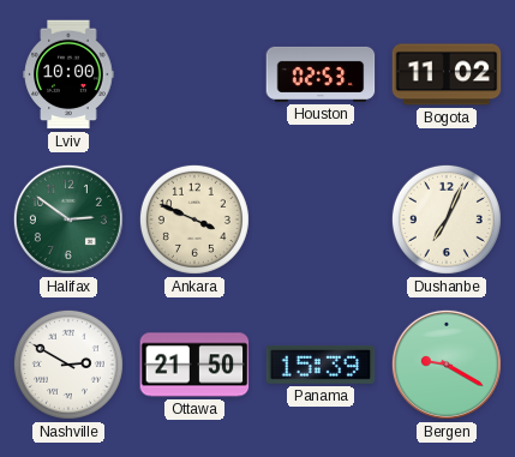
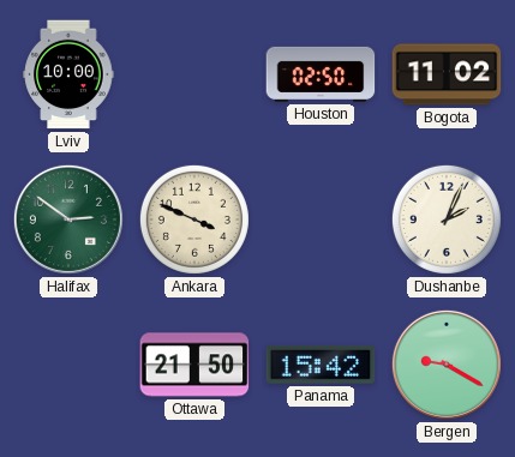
Houston: 02:53 -> 02:50 (321, 74)
Dushanbe: 7:04 -> 2:04 (447, 220)
Nashville: 2:50 -> none (68, 365)
Panama: 15:39 -> 15:42 (321, 365)
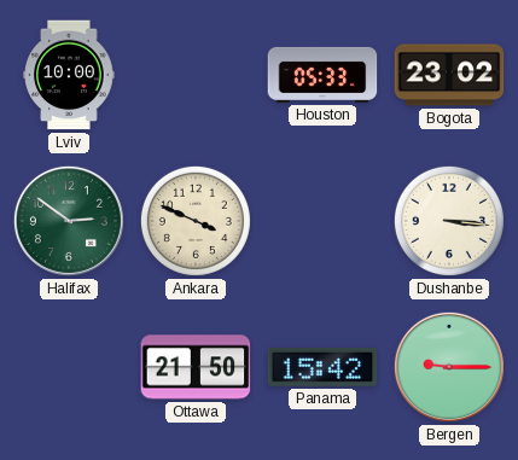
Houston: 02:50 -> 05:33 (322, 75)
Bogota: 11:02 -> 23:02 (449, 75)
Dushanbe: 2:04 -> 3:16 (449, 221)
Bergen: 9:20 -> 9:15 (449, 367)
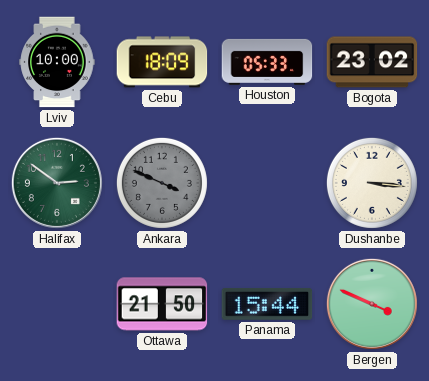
Cebu: none -> 18:09 (162, 62)
Ankara dial: cream -> grey (162, 183)
Panama: 15:42 -> 15:44 (267, 304)
Bergen: 9:15 -> 3:49 (372, 304)
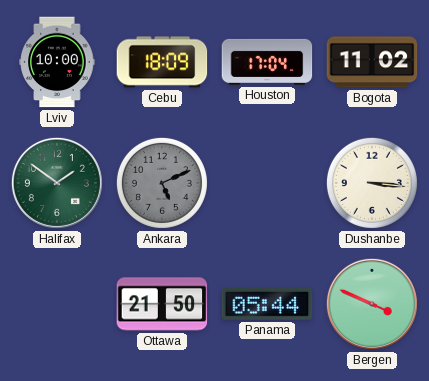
Houston: 05:33 -> 17:04 (267, 62)
Bogota: 23:02 -> 11:02 (372, 62)
Halifax: 2:51 -> 1:51 (57, 183)
Ankara: 3:49 -> 5:11 (162, 183)
Panama: 15:44 -> 05:44 (267, 304)
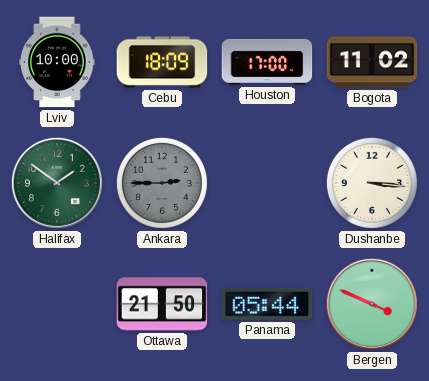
Houston: 17:04 -> 17:00 (267, 62)
Ankara: 5:11 -> 2:45 (162, 183)
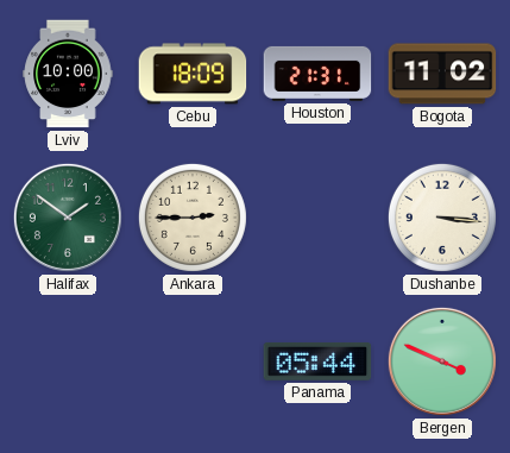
Houston: 17:00 -> 21:31 (317, 74)
Ankara dial: grey -> cream (193, 218)
Ottawa: 21:50 -> none (162, 304)
